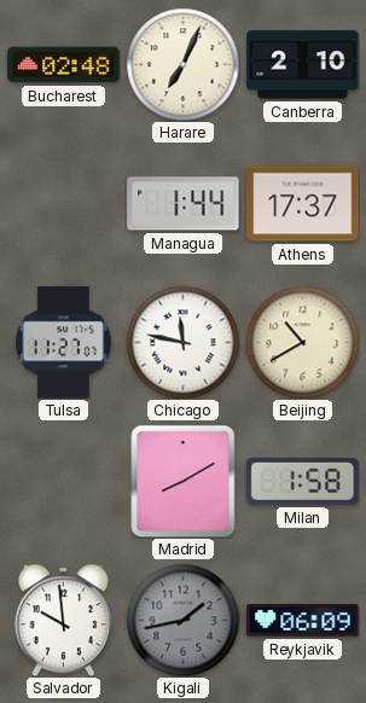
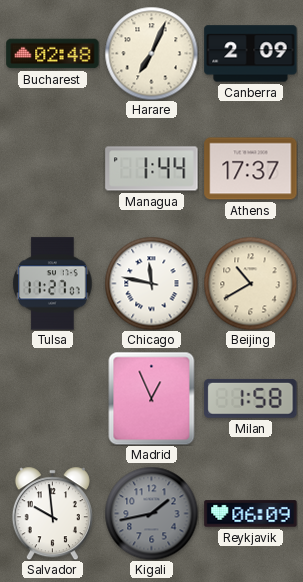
Canberra: 2:10 -> 2:09 (251, 54)
Madrid: 8:10 -> 12:56 (152, 398)
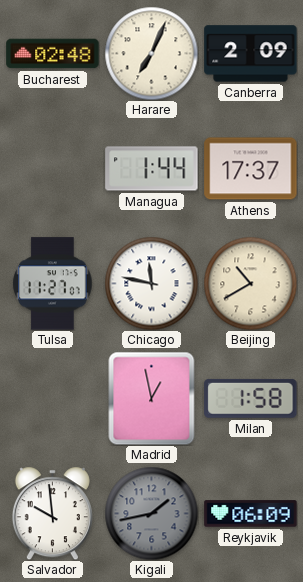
Madrid: 12:56 -> 12:58 (152, 398)
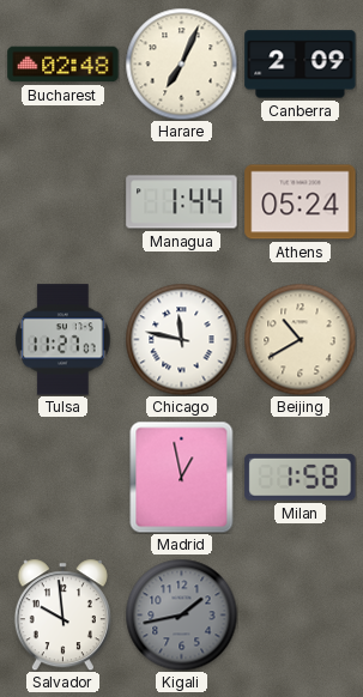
Athens: 17:37 -> 05:24 (301, 202)
Reykjavik: 06:09 -> none (251, 514)
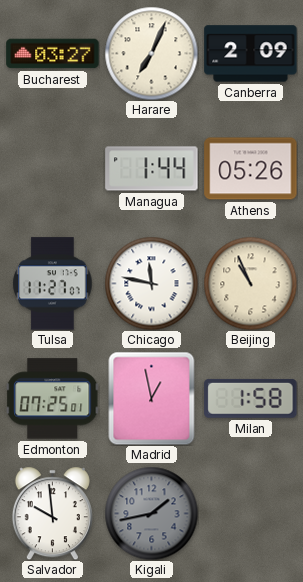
Bucharest: 02:48 -> 03:27 (53, 54)
Athens: 05:24 -> 05:26 (251, 169)
Beijing: 10:40 -> 10:56 (250, 283)
Edmonton: none -> 07:25 (52, 399)
